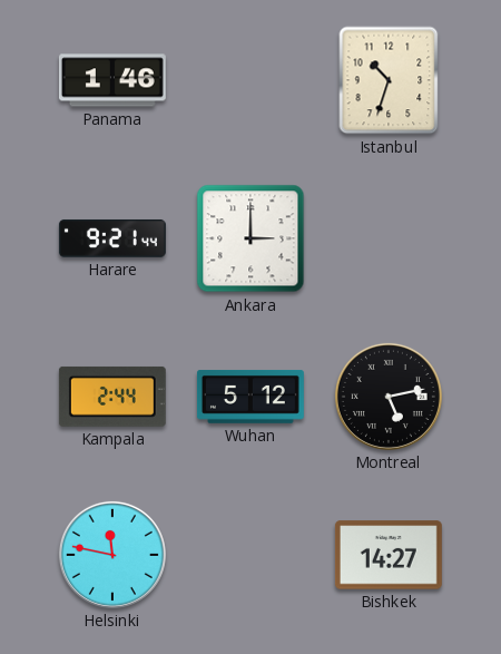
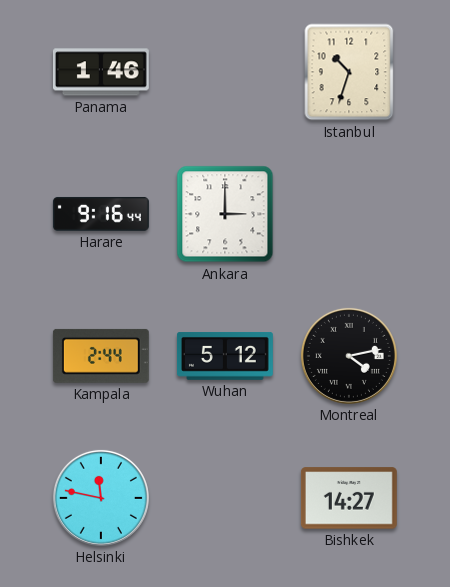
Harare: 9:21 -> 9:16 (101, 214)
Montreal: 5:13 -> 4:13 (349, 356)
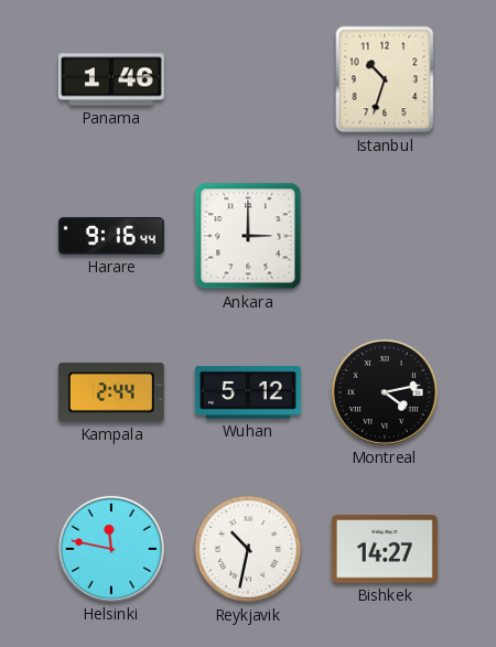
Reykjavik: none -> 10:32 (248, 549)
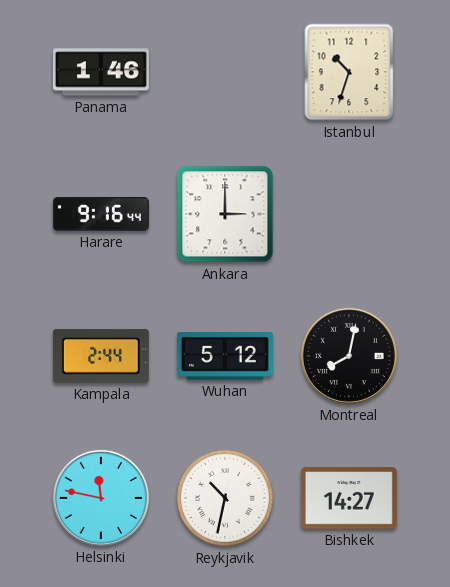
Montreal: 4:13 -> 8:02 (349, 356)
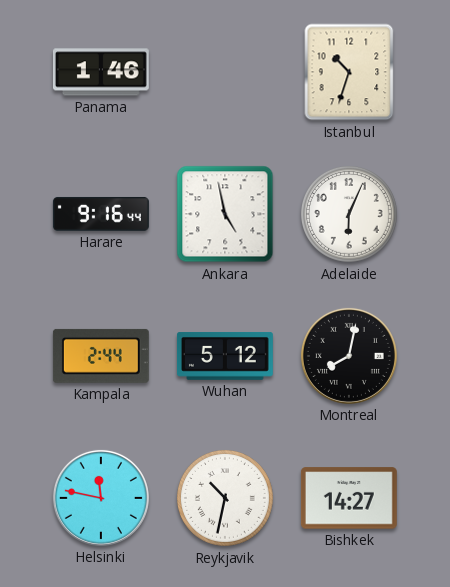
Ankara: 3:00 -> 4:58 (225, 214)
Adelaide: none -> 6:04 (349, 214)
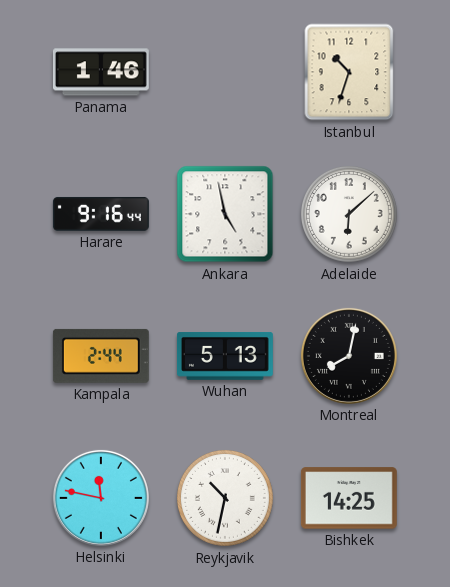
Adelaide: 6:04 -> 6:08 (349, 214)
Wuhan: 5:12 -> 5:13 (225, 357)
Bishkek: 14:27 -> 14:25 (349, 498)
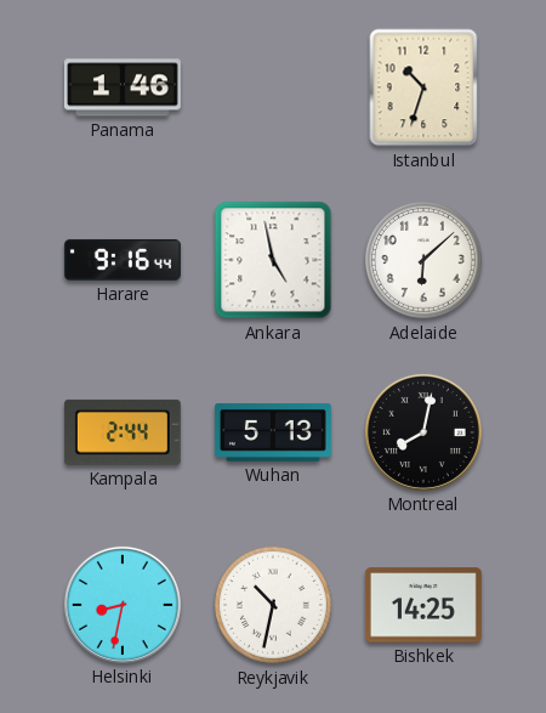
Helsinki: 11:47 -> 8:32 (123, 605)
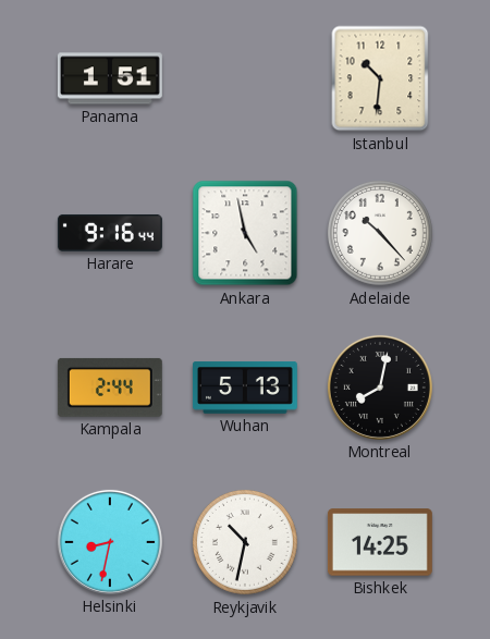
Panama: 1:46 -> 1:51 (110, 78)
Istanbul: 10:33 -> 10:31 (380, 78)
Adelaide: 6:08 -> 10:23 (380, 233)
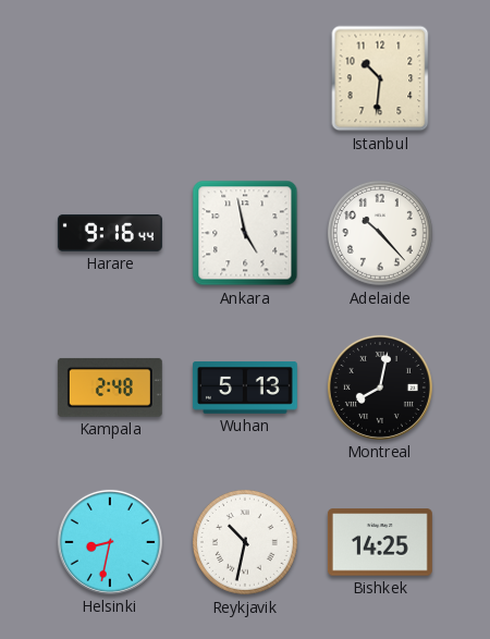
Panama: 1:51 -> none (110, 78)
Kampala: 2:44 -> 2:48 (110, 388)
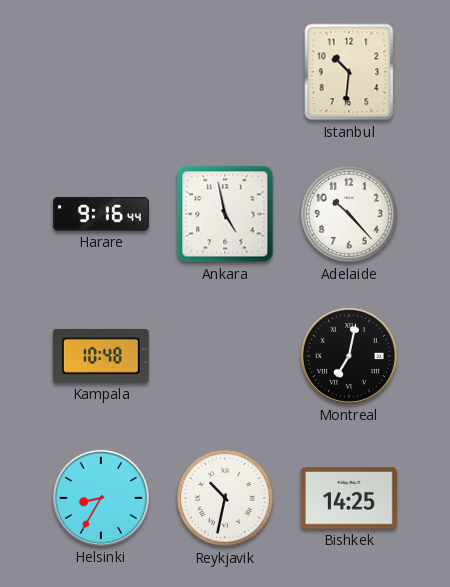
Kampala: 2:48 -> 10:48 (101, 356)
Wuhan: 5:13 -> none (245, 389)
Montreal: 8:02 -> 7:02 (349, 356)
Helsinki: 8:32 -> 8:35 (101, 498)
